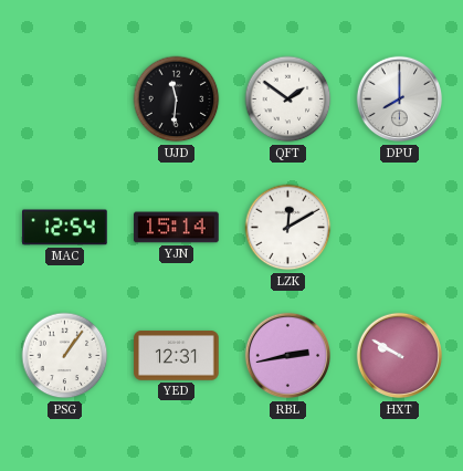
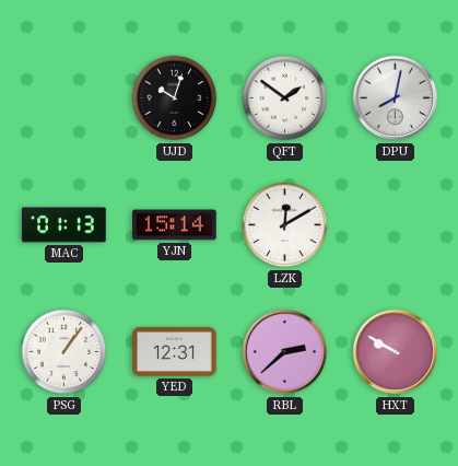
UJD: 11:31 -> 10:03 (175, 98)
DPU: 8:00 -> 8:02 (396, 98)
MAC: 12:54 -> 01:13 (64, 225)
RBL: 2:43 -> 2:38 (285, 352)
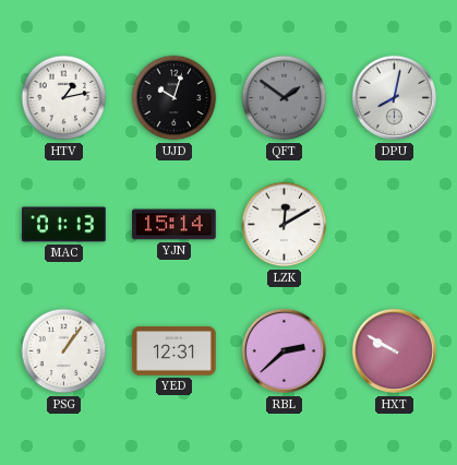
HTV: none -> 1:13 (64, 98)
QFT dial: white -> grey (285, 98)
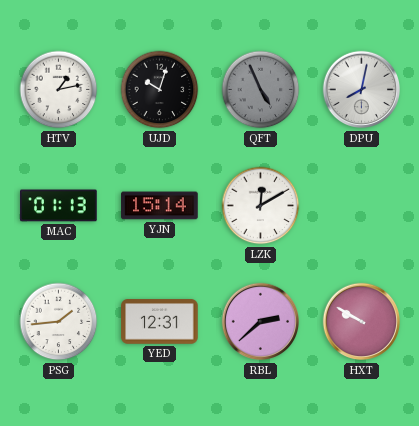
QFT: 1:51 -> 4:56 (261, 90)
PSG: 1:06 -> 1:44 (59, 322)
